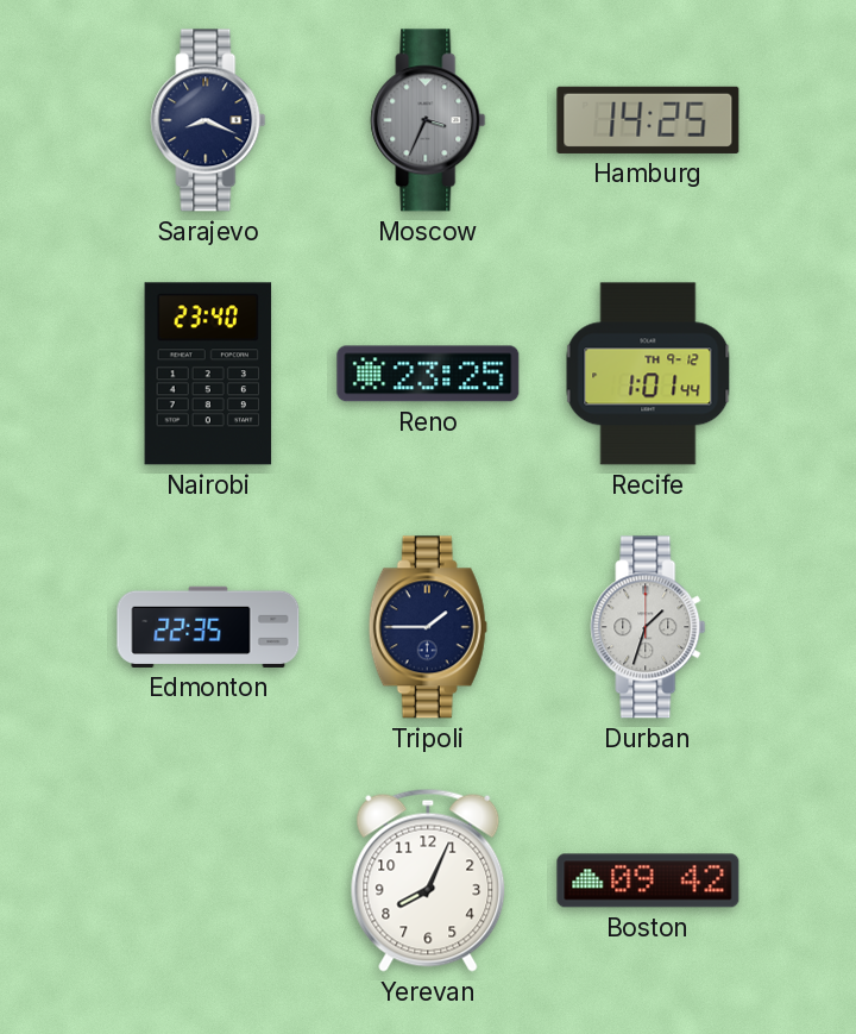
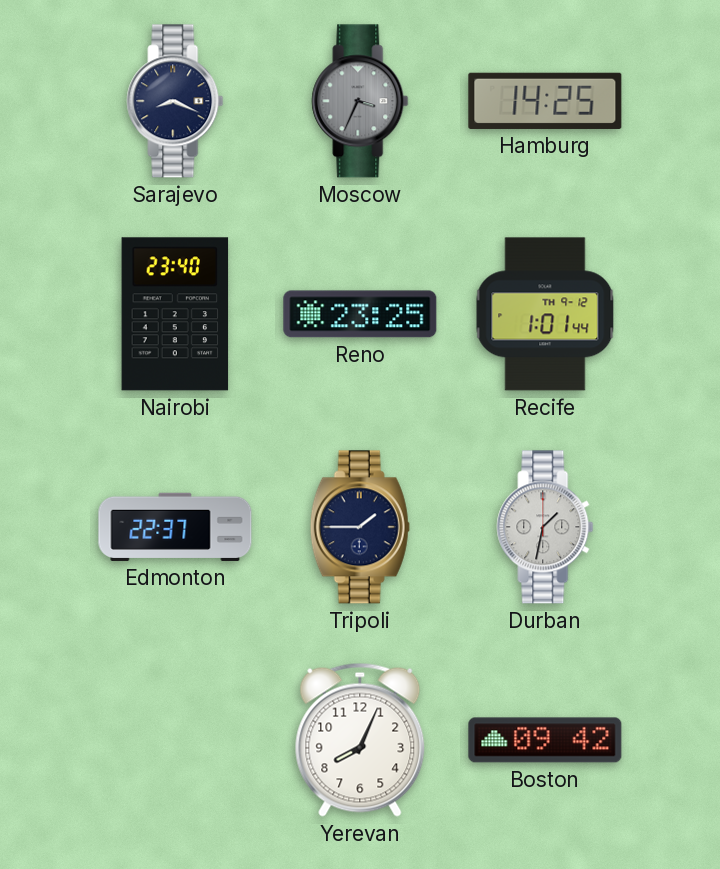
Edmonton: 22:35 -> 22:37 (175, 527)
Durban: 1:33 -> 1:32 (545, 527)
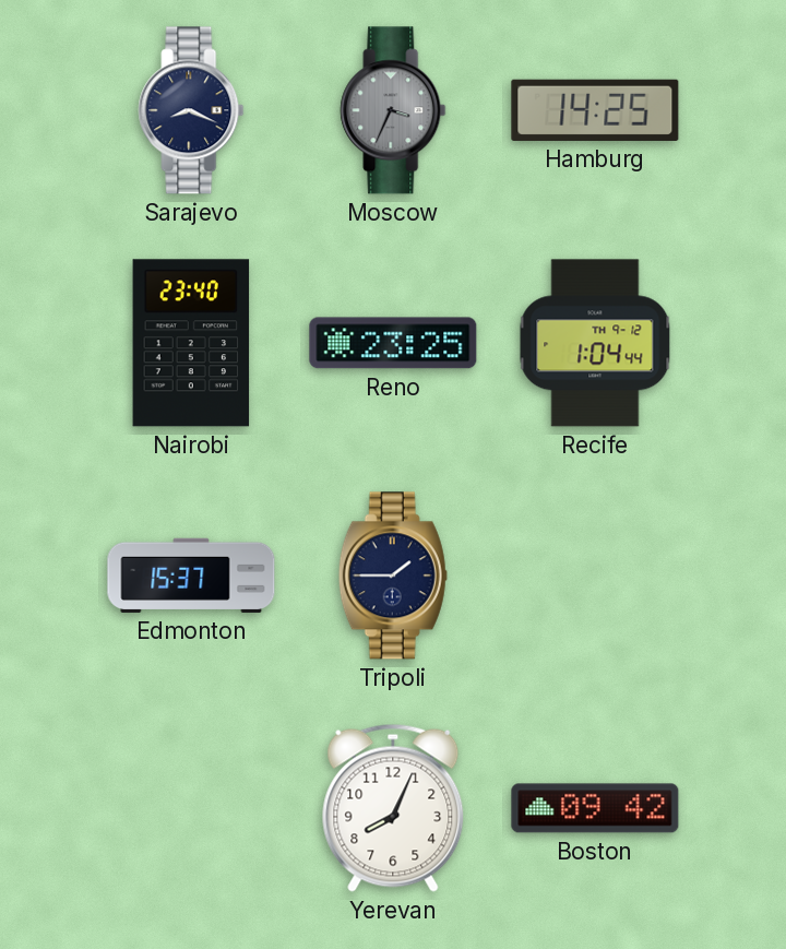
Recife: 1:01 -> 1:04 (595, 343)
Edmonton: 22:37 -> 15:37 (191, 576)
Durban: 1:32 -> none (545, 527)
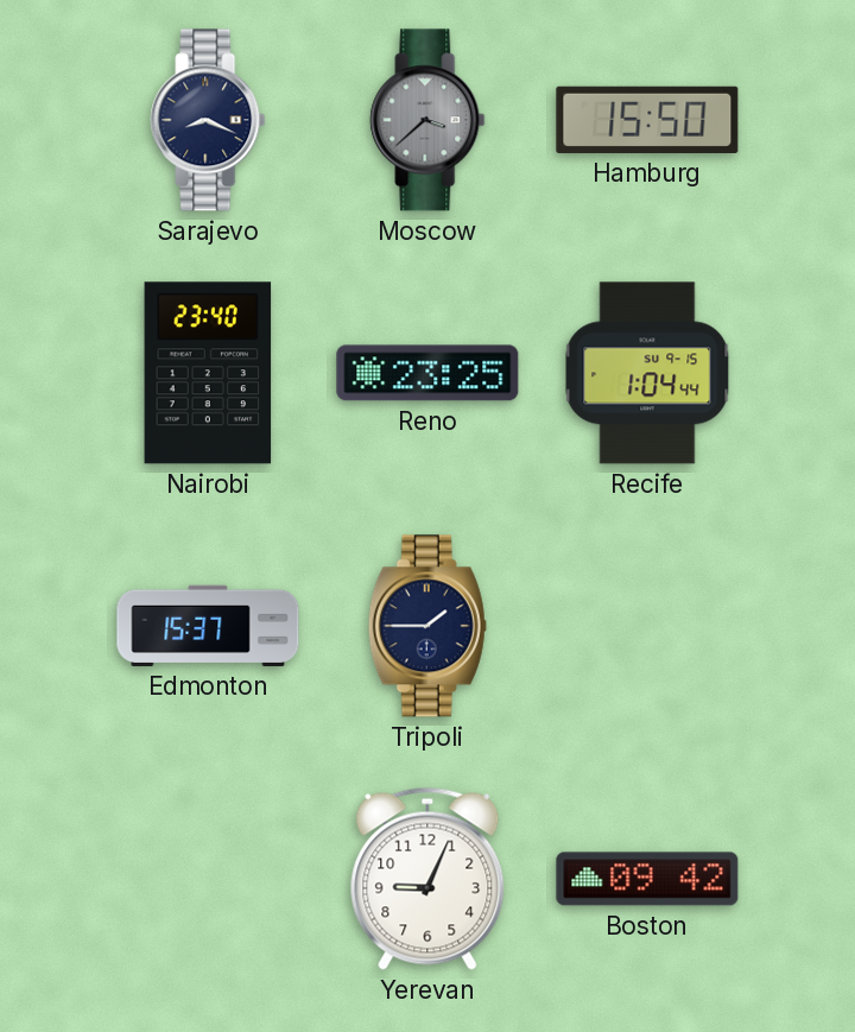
Moscow: 3:34 -> 3:38 (427, 120)
Hamburg: 14:25 -> 15:50 (647, 120)
Recife date: TH 9-12 -> SU 9-15 (647, 373)
Yerevan: 8:04 -> 9:04 (427, 879)
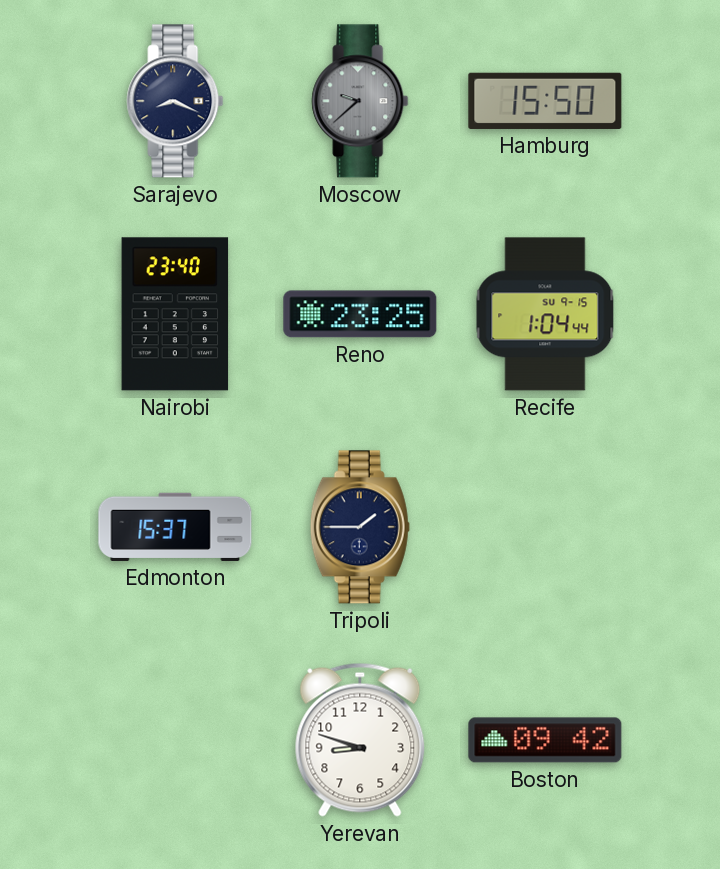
Moscow: 3:38 -> 9:38 (360, 101)
Yerevan: 9:04 -> 8:48 (360, 740)
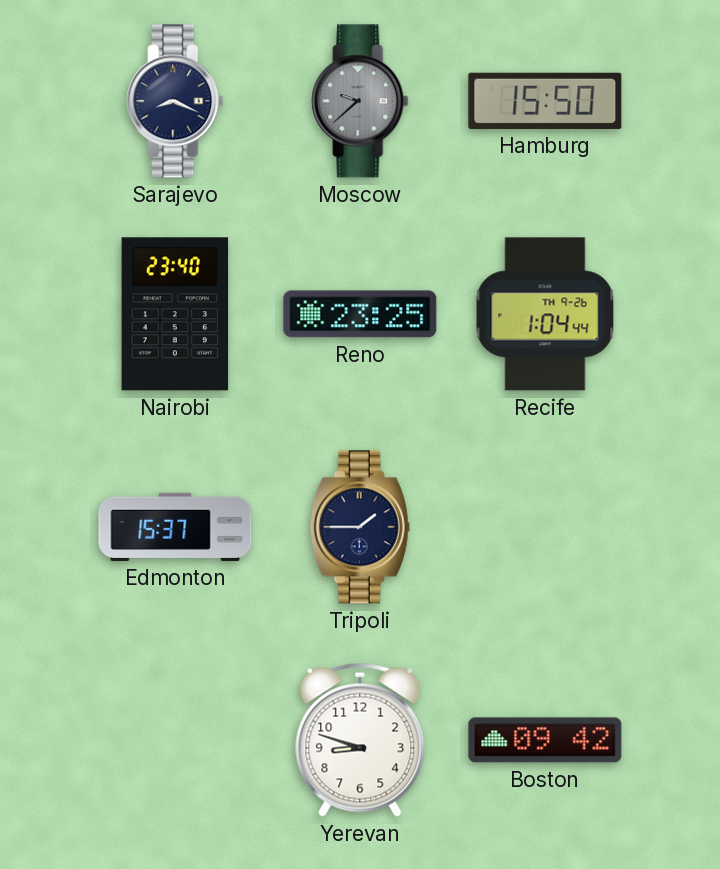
Recife date: SU 9-15 -> TH 9-26 (545, 314)
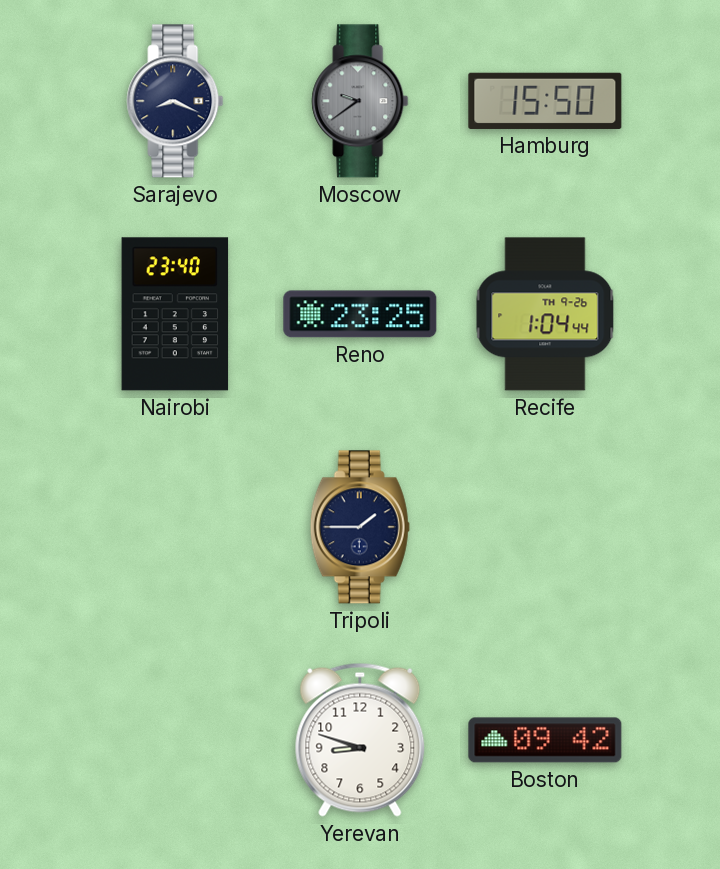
Moscow: 9:38 -> 9:39 (360, 101)
Edmonton: 15:37 -> none (175, 527)
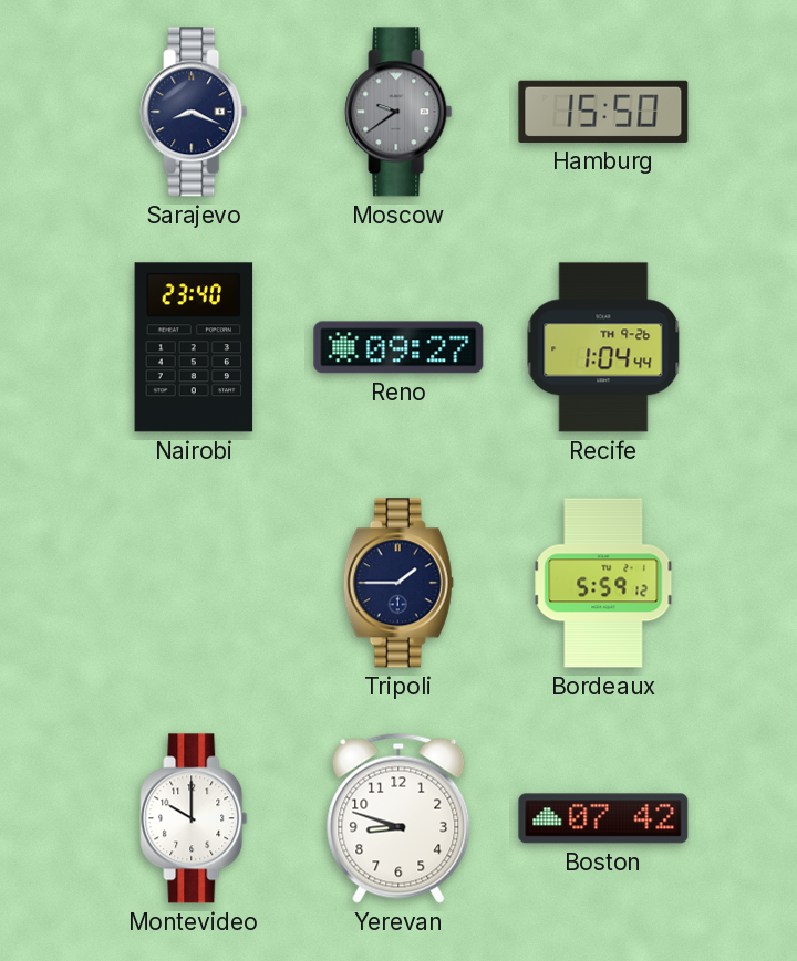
Reno: 23:25 -> 09:27 (398, 347)
Bordeaux: none -> 5:59 (603, 583)
Montevideo: none -> 10:00 (194, 818)
Boston: 09:42 -> 07:42 (603, 818)
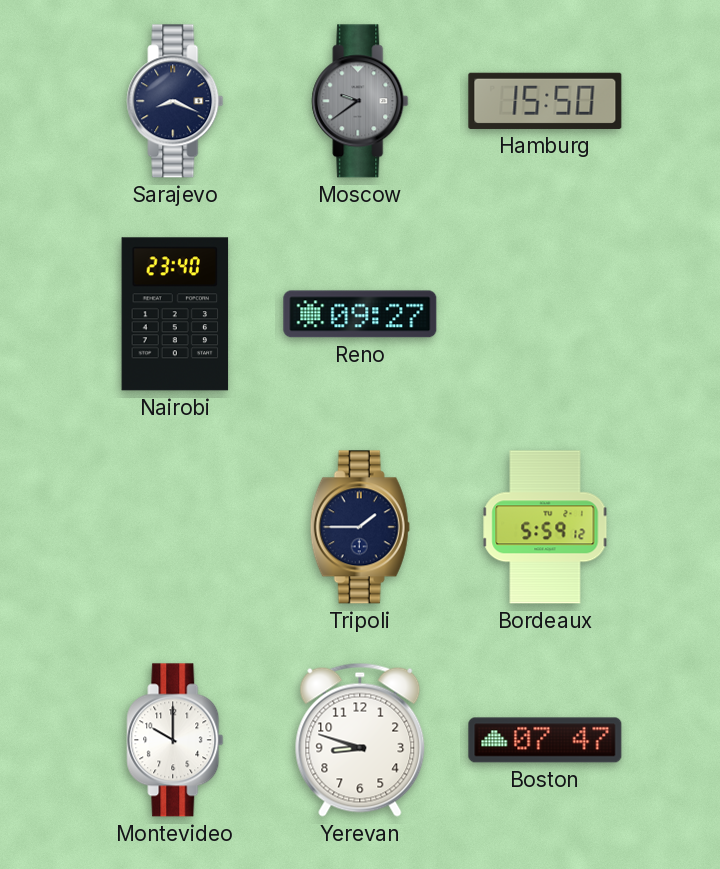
Recife: 1:04 -> none (603, 347)
Boston: 07:42 -> 07:47 (545, 740)
